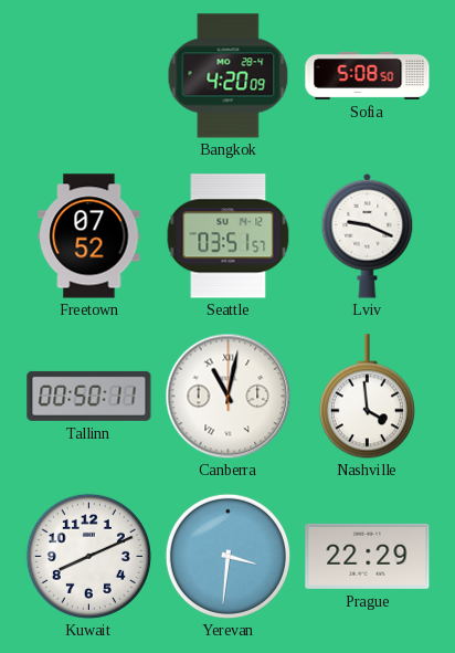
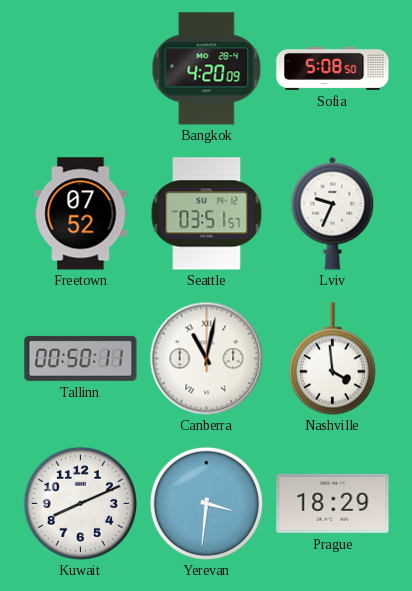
Lviv: 9:19 -> 9:34 (333, 213)
Prague: 22:29 -> 18:29 (333, 503)
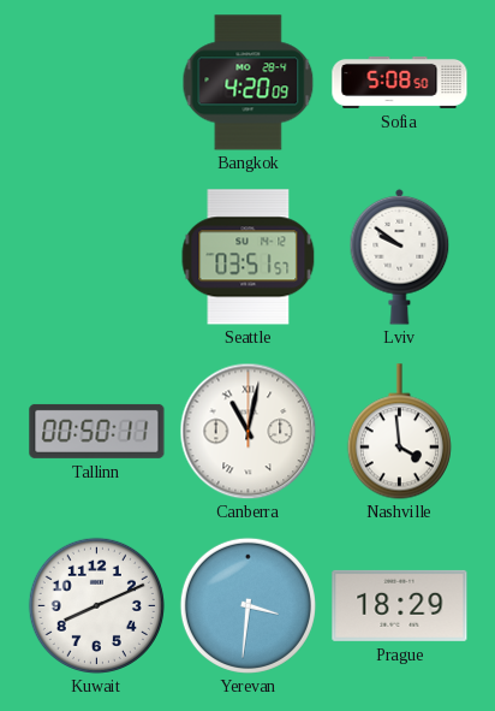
Freetown: 07:52 -> none (81, 214)
Lviv: 9:34 -> 9:51 (400, 256)
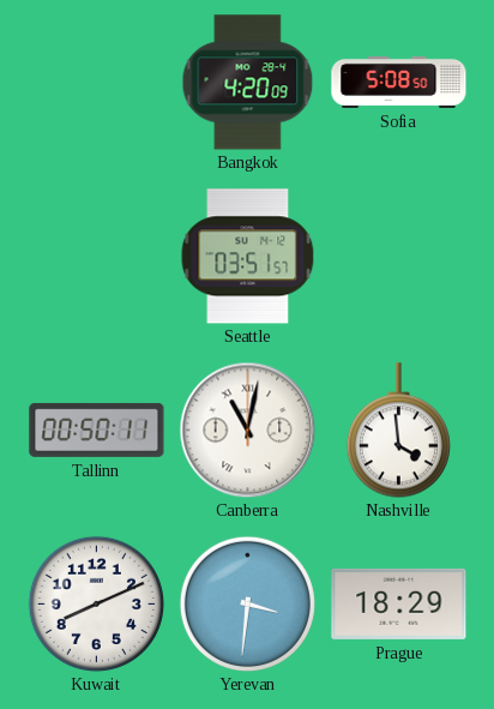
Lviv: 9:51 -> none (400, 256)
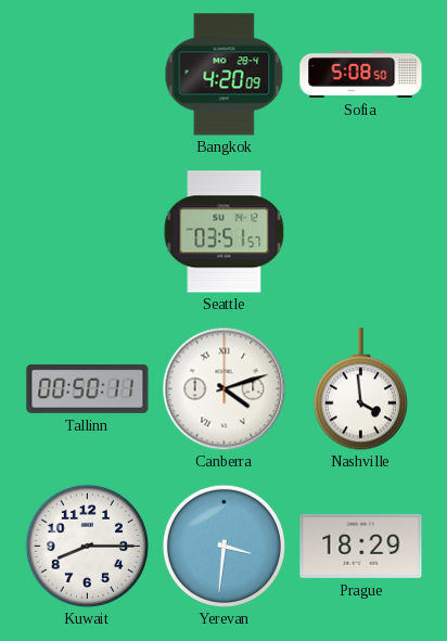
Canberra: 11:02 -> 4:12 (224, 388)
Kuwait: 8:11 -> 8:15 (87, 546)
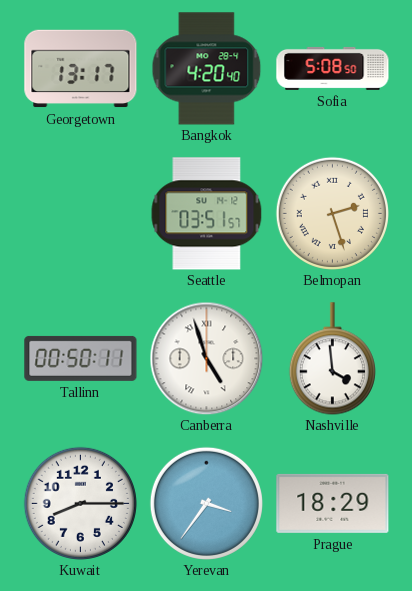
Georgetown: none -> 13:17 (81, 69)
Bangkok: 4:20:09 -> 4:20:40 (207, 69)
Belmopan: none -> 2:27 (332, 213)
Canberra: 4:12 -> 4:57 (206, 358)
Yerevan: 3:31 -> 3:36 (206, 503)
